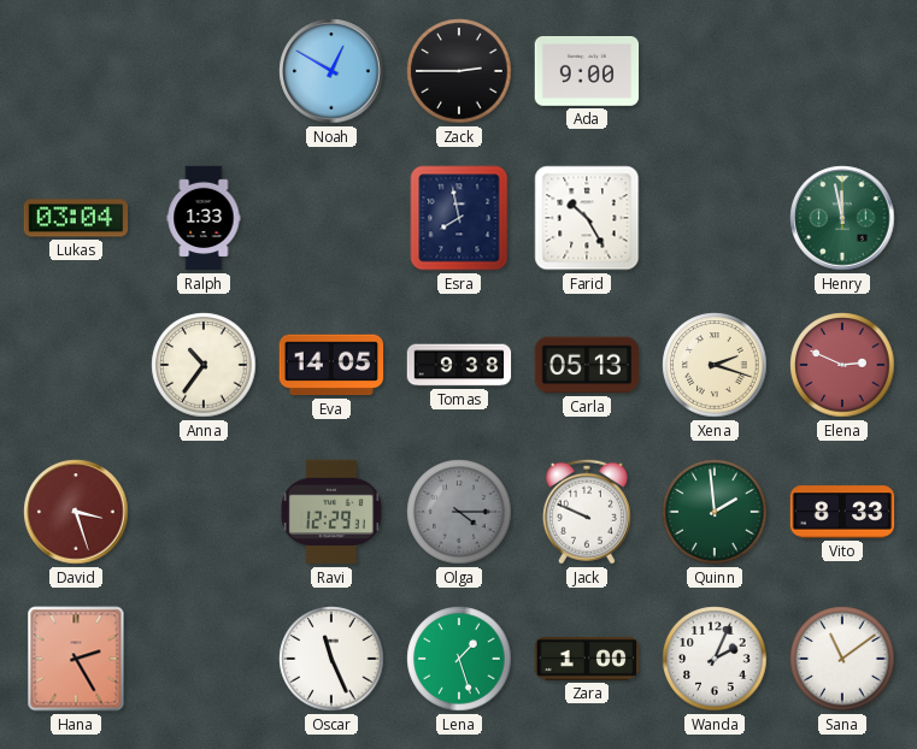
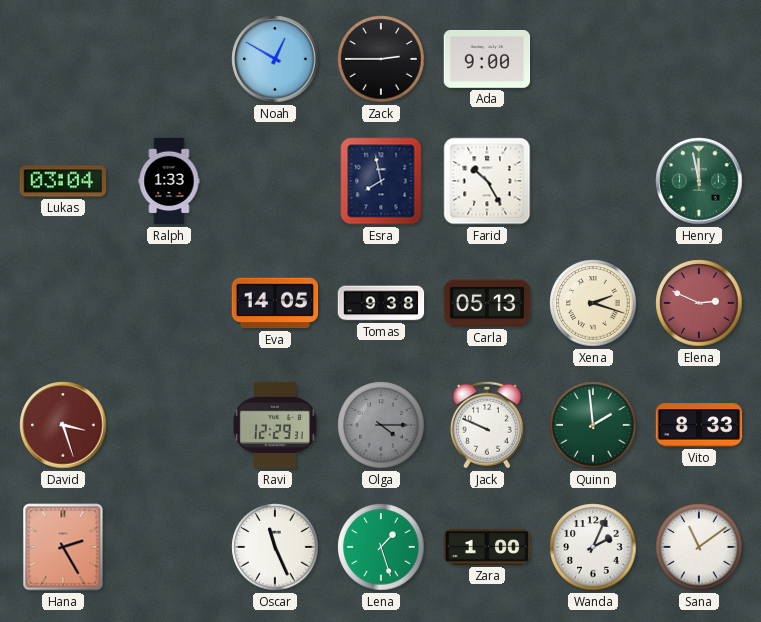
Anna: 10:36 -> none (204, 365)
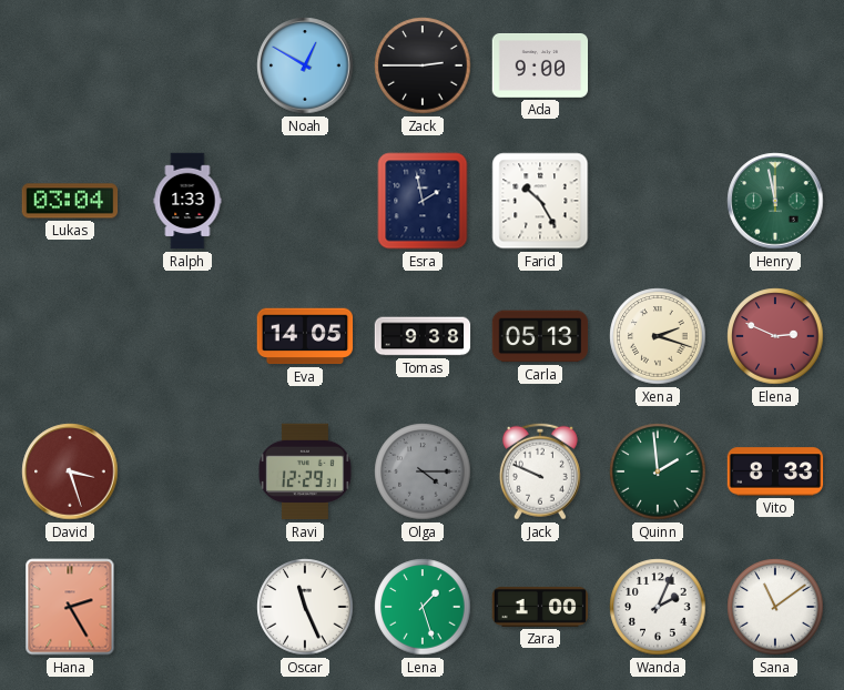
Esra: 7:58 -> 1:58 (423, 201)
